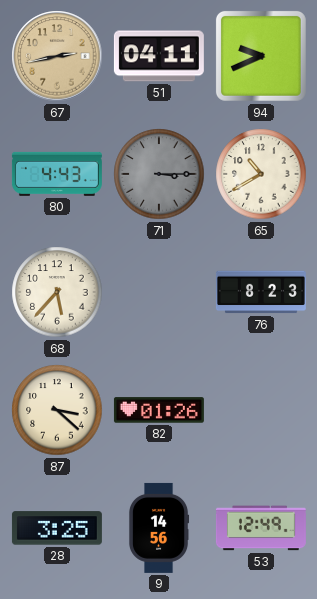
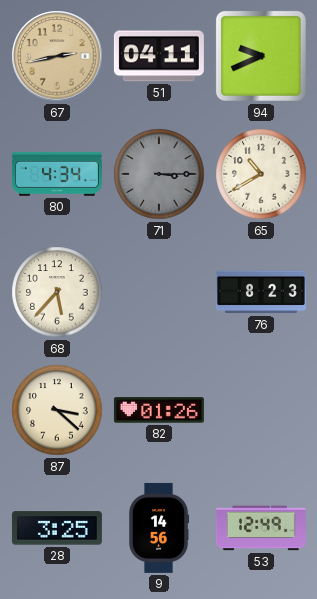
80: 4:43 -> 4:34 (57, 174)
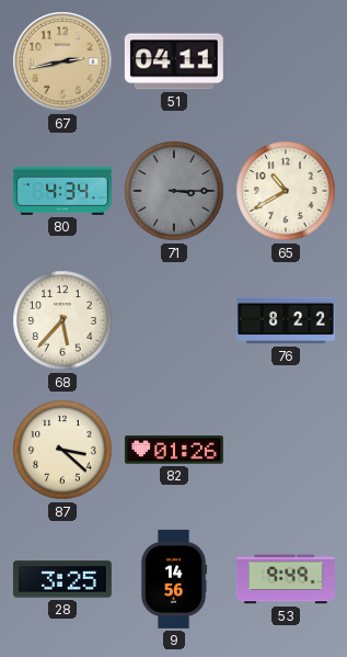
94: 9:41 -> none (261, 56)
76: 8:23 -> 8:22 (286, 320)
53: 12:49 -> 9:49 (286, 579)
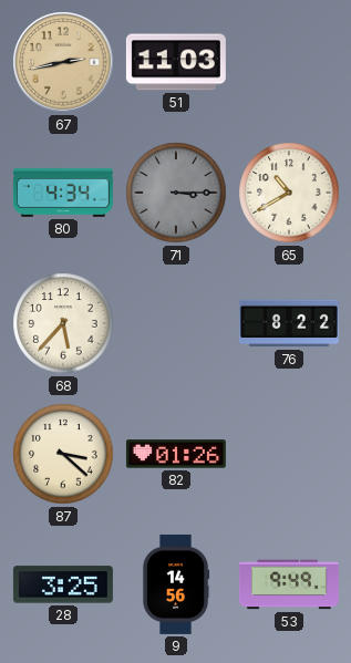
51: 04:11 -> 11:03 (176, 62)
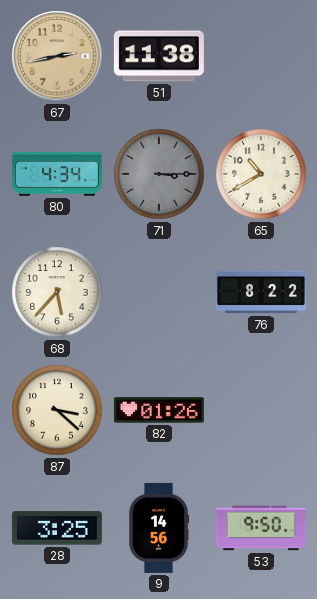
51: 11:03 -> 11:38 (159, 56)
53: 9:49 -> 9:50 (261, 528)
